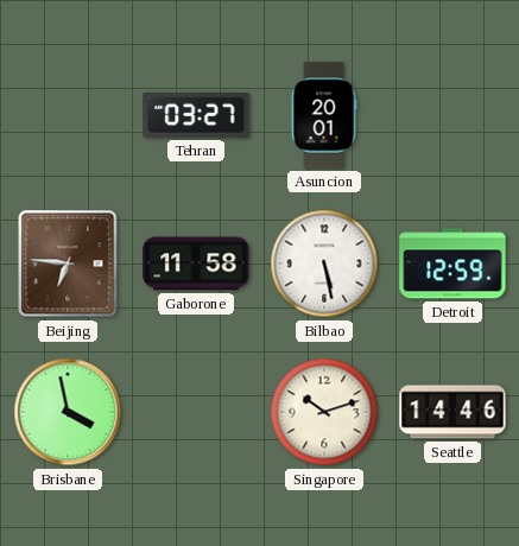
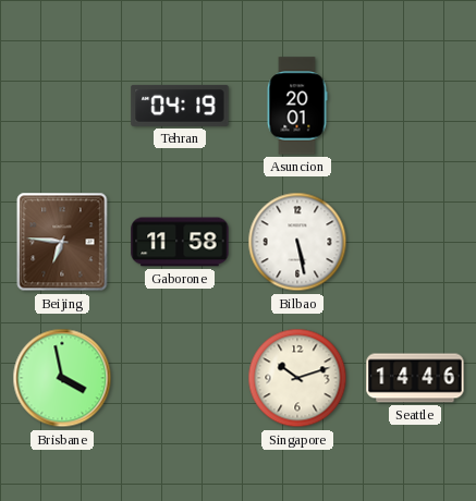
Tehran: 03:27 -> 04:19 (180, 106)
Detroit: 12:59 -> none (452, 264)
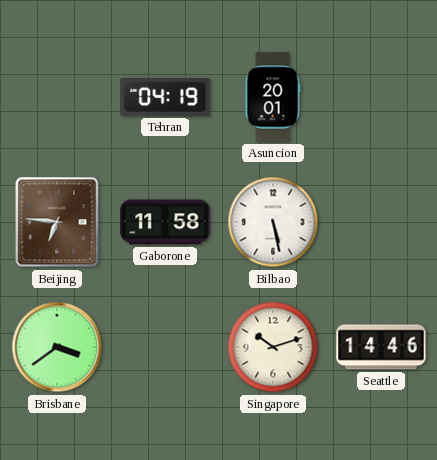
Brisbane: 3:58 -> 3:39 (57, 347)
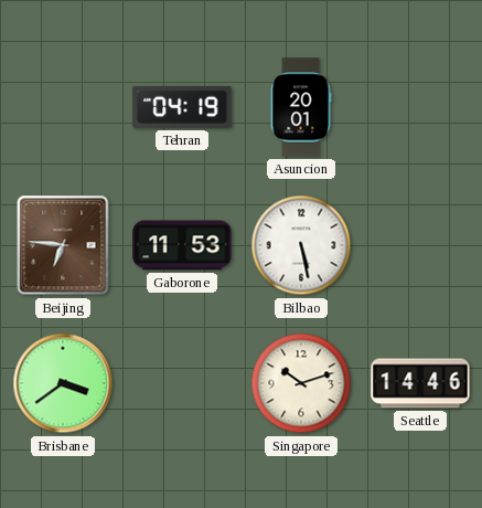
Gaborone: 11:58 -> 11:53 (182, 245)
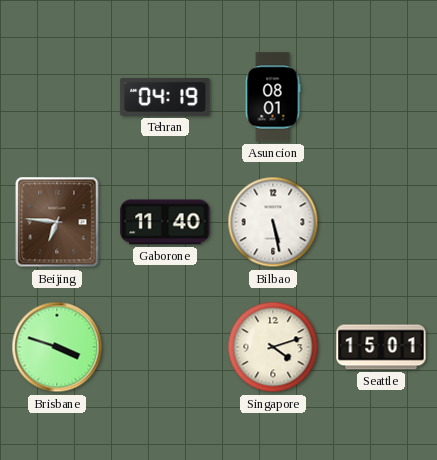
Asuncion: 20:01 -> 08:01 (273, 97)
Gaborone: 11:53 -> 11:40 (165, 222)
Brisbane: 3:39 -> 3:48 (57, 347)
Singapore: 10:12 -> 4:12 (273, 347)
Seattle: 14:46 -> 15:01 (381, 347)
